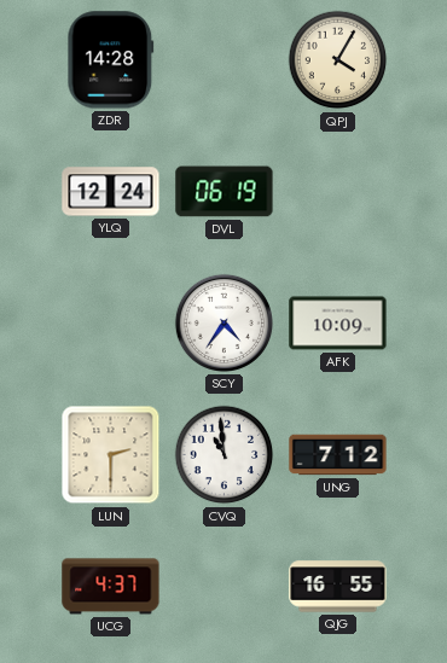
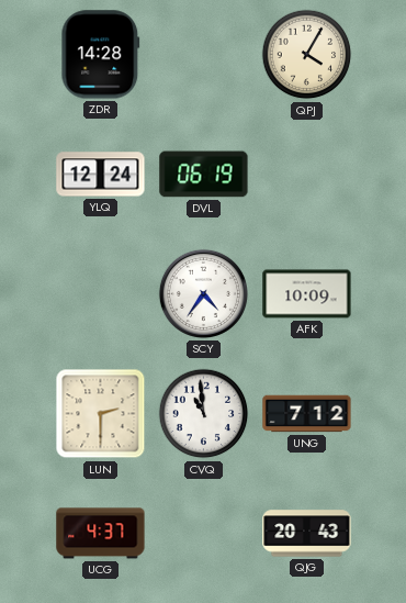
QJG: 16:55 -> 20:43 (307, 534)
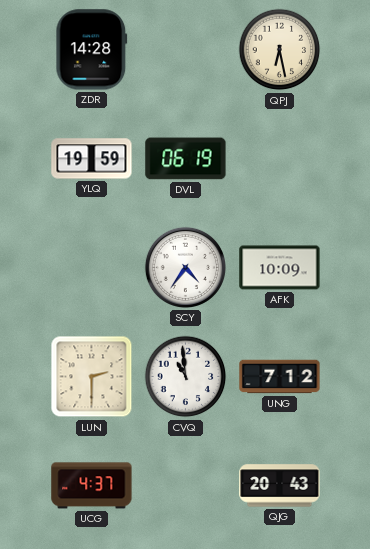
QPJ: 4:05 -> 6:28 (280, 50)
YLQ: 12:24 -> 19:59 (92, 159)
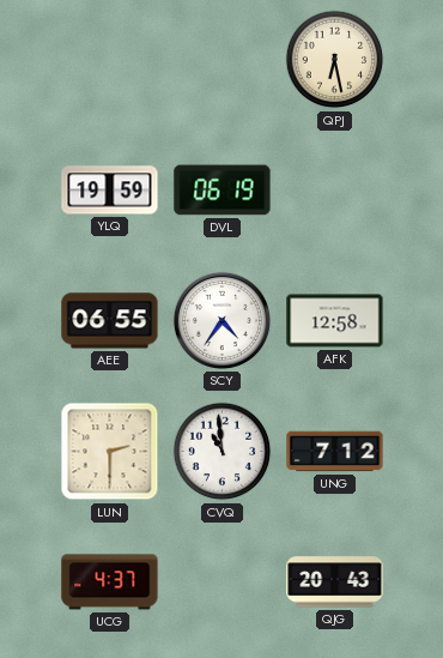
ZDR: 14:28 -> none (92, 50)
AEE: none -> 06:55 (110, 321)
AFK: 10:09 -> 12:58 (335, 321)
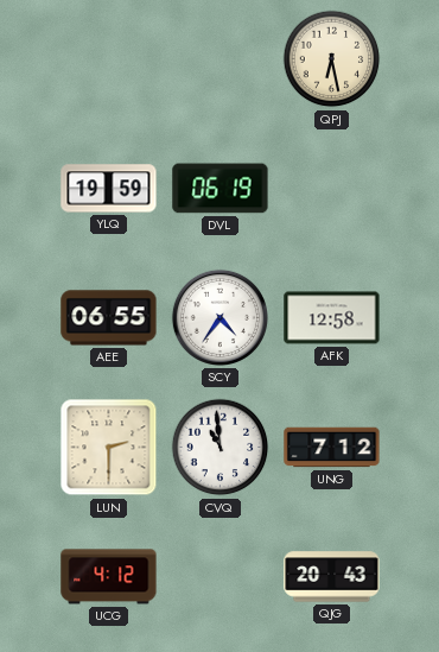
UCG: 4:37 -> 4:12 (109, 577)
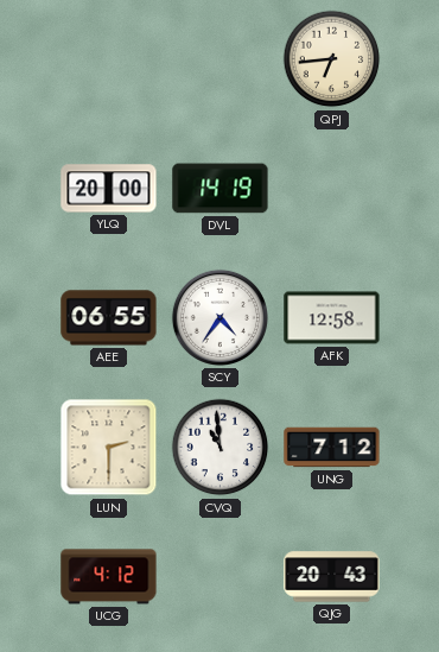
QPJ: 6:28 -> 6:44 (332, 59)
YLQ: 19:59 -> 20:00 (109, 189)
DVL: 06:19 -> 14:19 (221, 189)
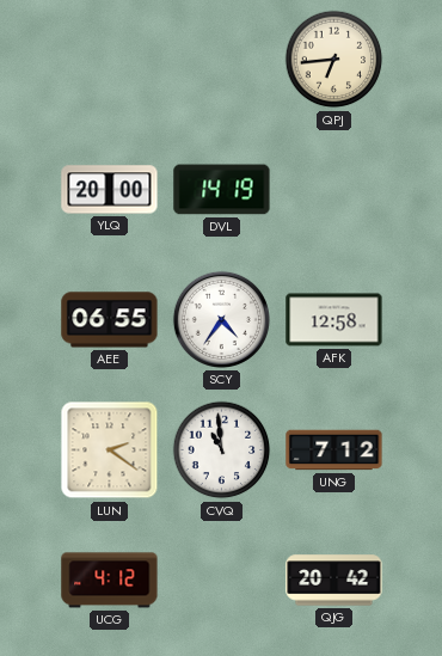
LUN: 2:30 -> 2:21 (110, 450)
QJG: 20:43 -> 20:42 (334, 581)
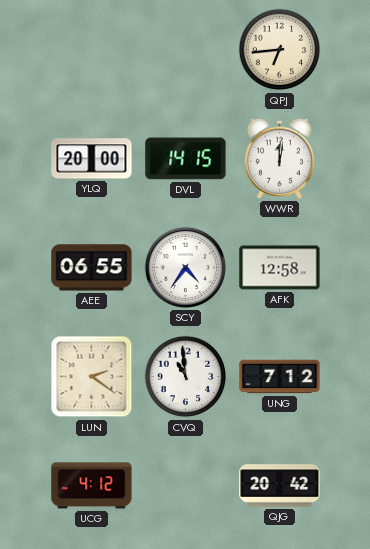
DVL: 14:19 -> 14:15 (186, 159)
WWR: none -> 12:01 (279, 158)
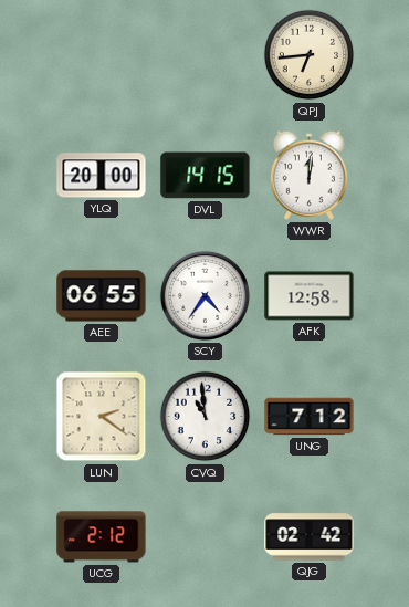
UCG: 4:12 -> 2:12 (102, 537)
QJG: 20:42 -> 02:42 (310, 537)
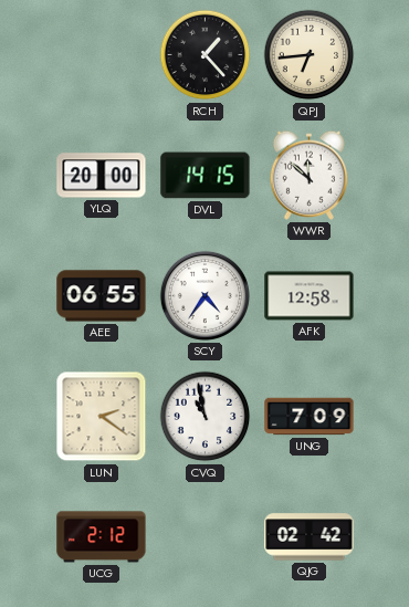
RCH: none -> 1:23 (206, 55)
WWR: 12:01 -> 11:52 (308, 175)
CVQ: 10:59 -> 10:58 (206, 417)
UNG: 7:12 -> 7:09 (310, 417)
